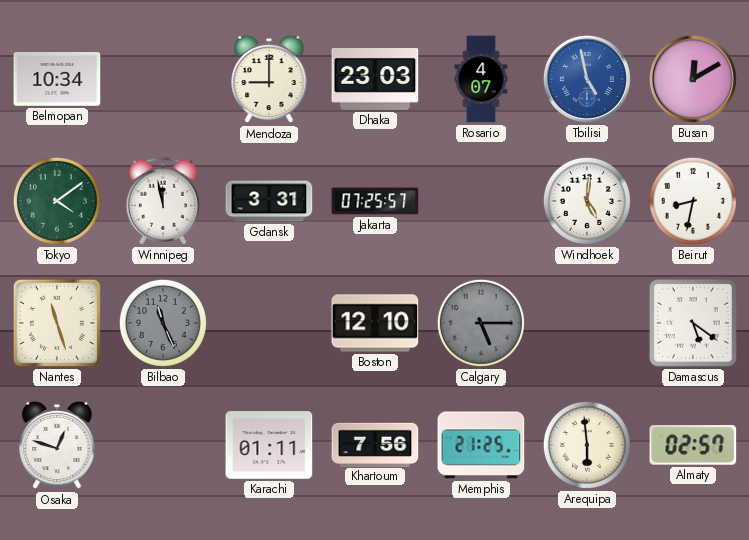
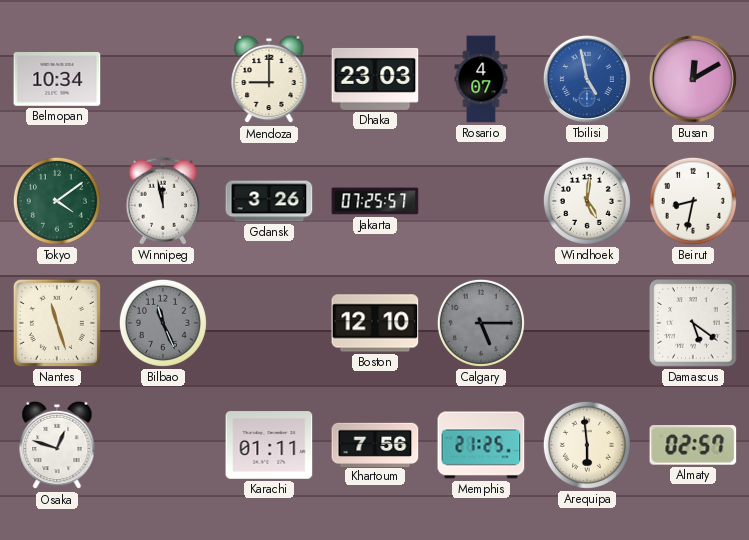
Gdansk: 3:31 -> 3:26 (269, 201)
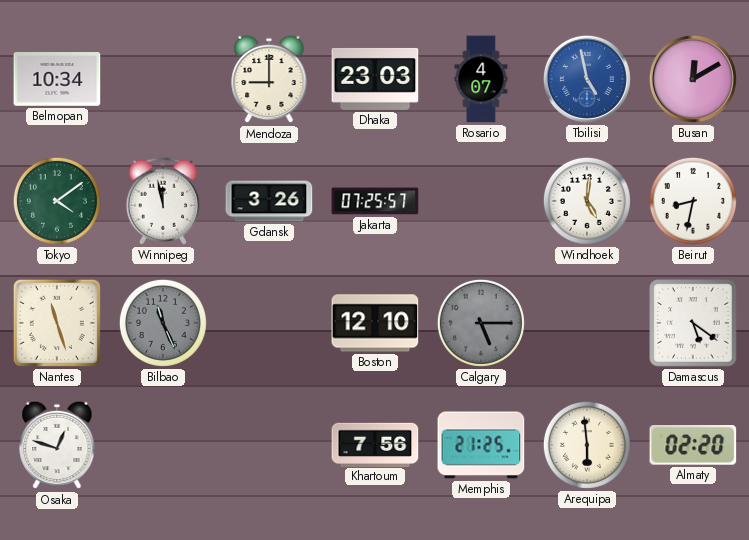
Karachi: 01:11 -> none (269, 445)
Almaty: 02:57 -> 02:20 (693, 446)
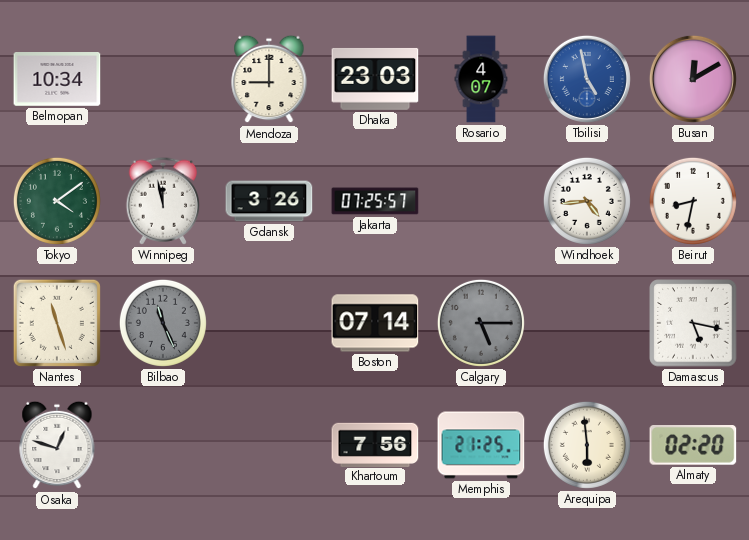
Windhoek: 5:01 -> 4:44 (587, 201)
Boston: 12:10 -> 07:14 (375, 323)
Damascus: 5:21 -> 5:17 (693, 323)
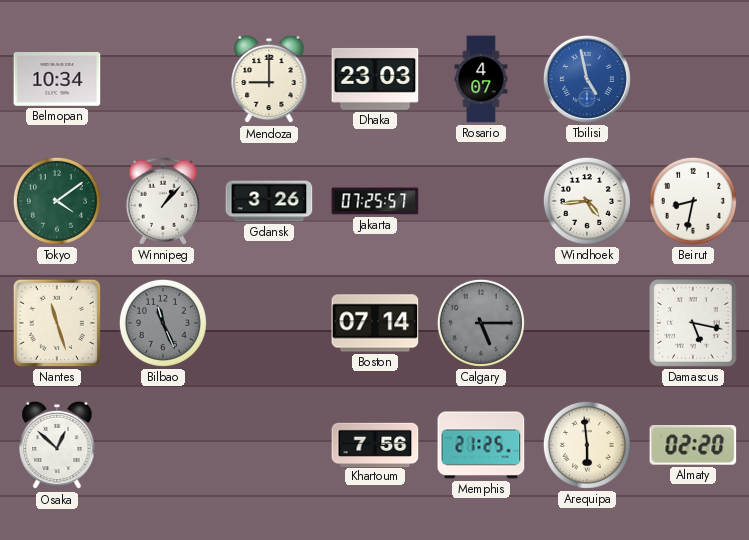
Busan: 12:10 -> none (693, 79)
Winnipeg: 11:58 -> 1:07 (162, 201)
Osaka: 12:48 -> 12:52 (57, 445)
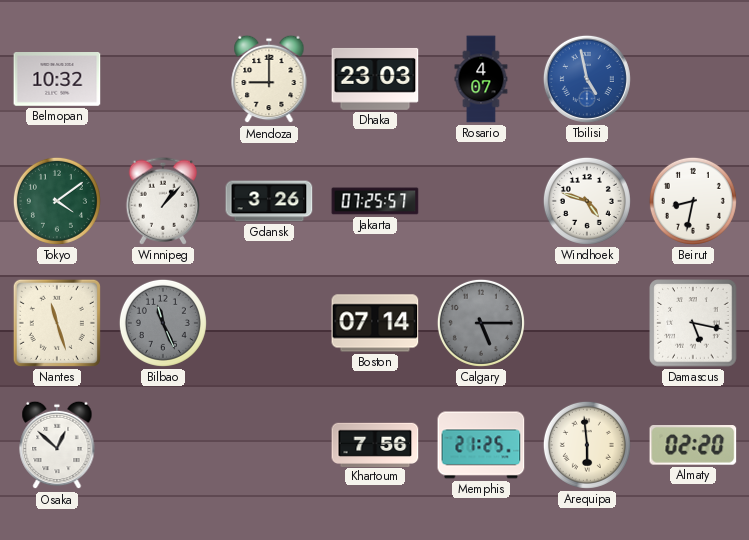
Belmopan: 10:34 -> 10:32 (57, 79)
Windhoek: 4:44 -> 4:48 (587, 201)
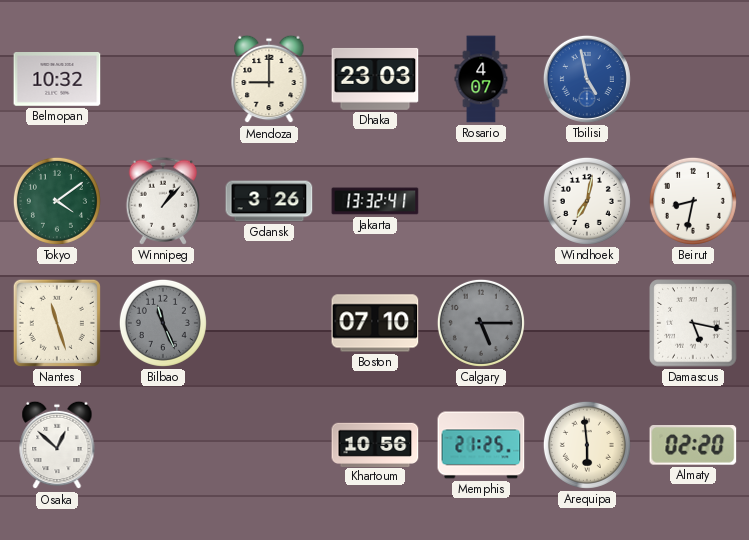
Jakarta: 07:25 -> 13:32 (375, 201)
Windhoek: 4:48 -> 7:02 (587, 201)
Boston: 07:14 -> 07:10 (375, 323)
Khartoum: 7:56 -> 10:56 (375, 444)
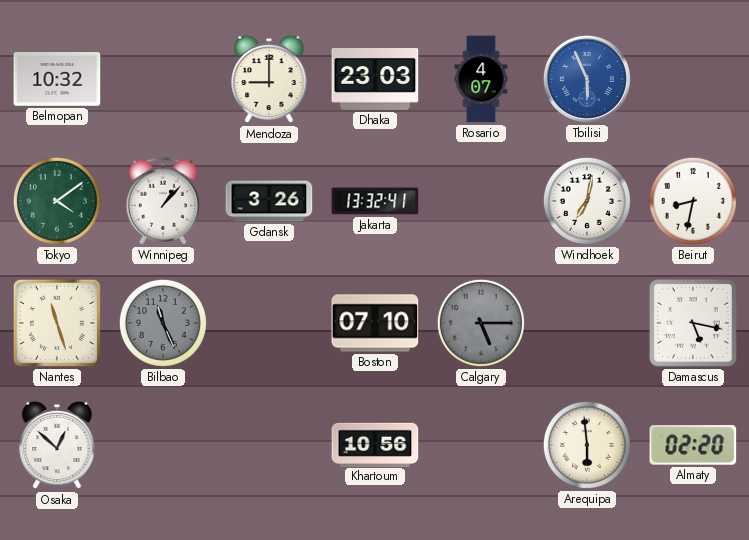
Tbilisi: 4:58 -> 5:56 (587, 79)
Memphis: 21:25 -> none (481, 445)
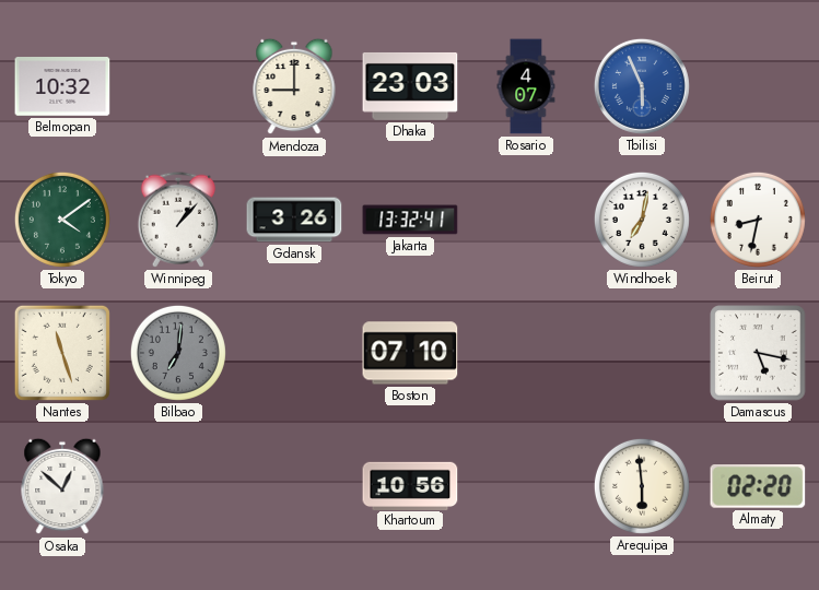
Bilbao: 11:26 -> 7:01 (178, 353)
Calgary: 5:15 -> none (481, 323)
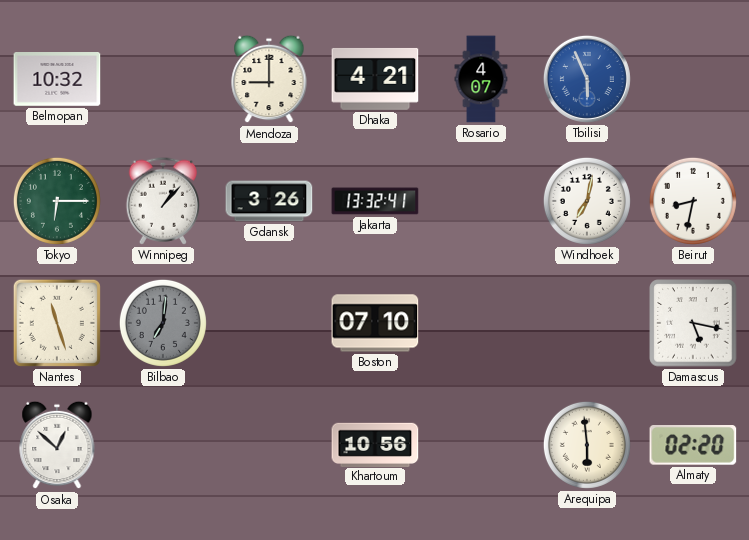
Dhaka: 23:03 -> 4:21 (375, 79)
Tokyo: 4:09 -> 6:15 (57, 201)
